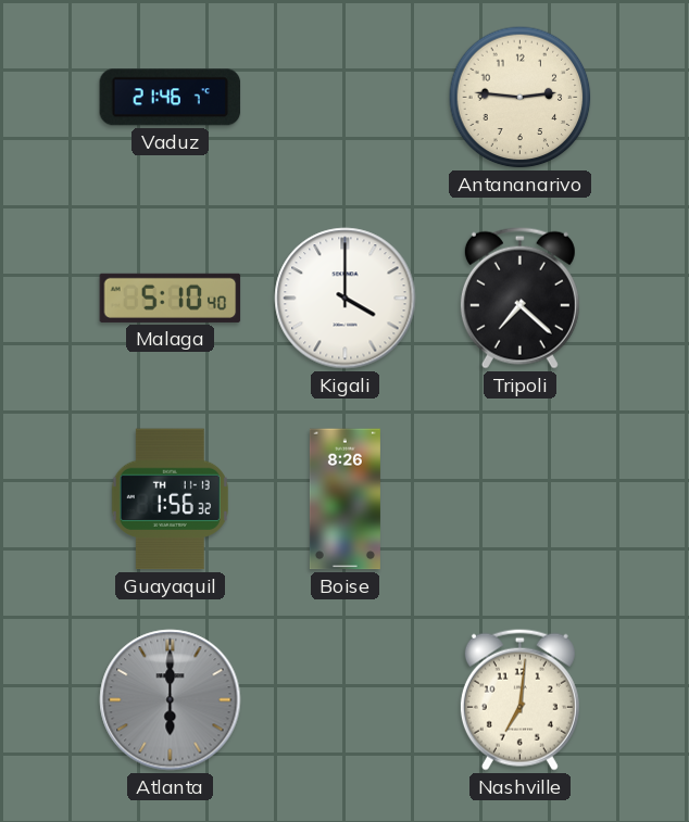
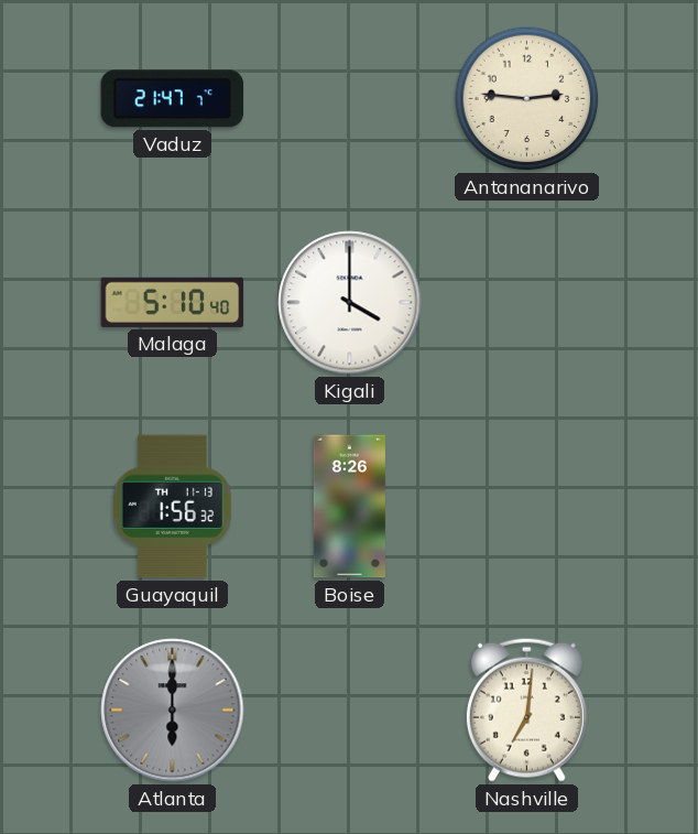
Vaduz: 21:46 -> 21:47 (173, 99)
Tripoli: 7:22 -> none (519, 298)
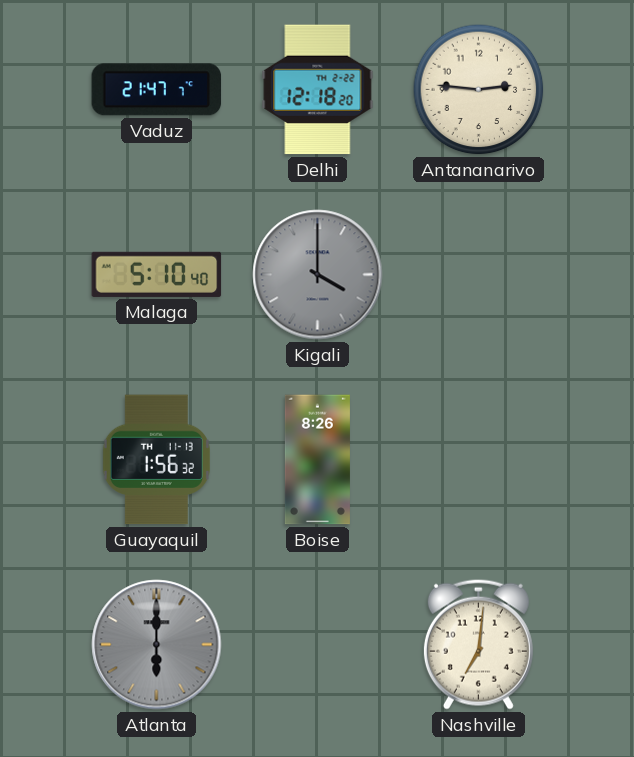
Delhi: none -> 12:18 (318, 90)
Kigali dial: white -> grey (318, 275)
